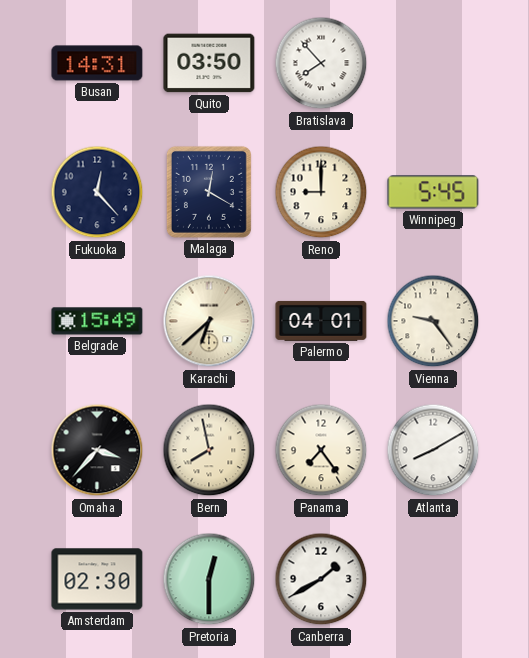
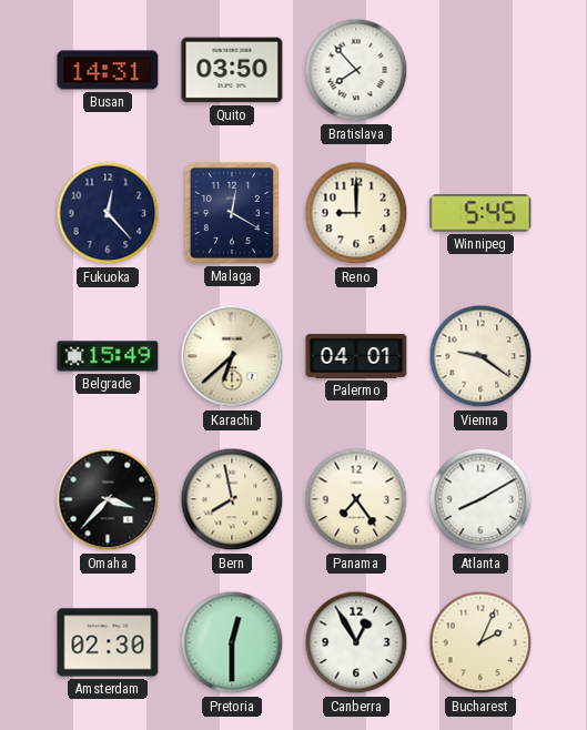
Vienna: 9:24 -> 9:21 (480, 356)
Canberra: 1:40 -> 12:55 (356, 642)
Bucharest: none -> 2:04 (480, 642)
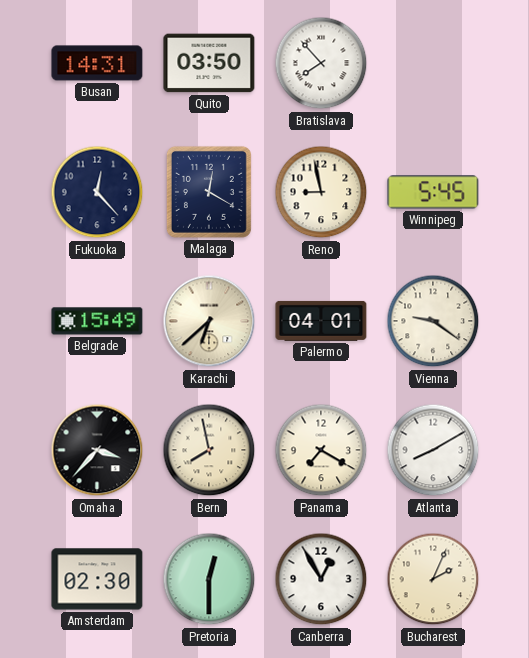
Reno: 9:00 -> 8:58 (321, 192)
Panama: 7:24 -> 7:20 (321, 450)
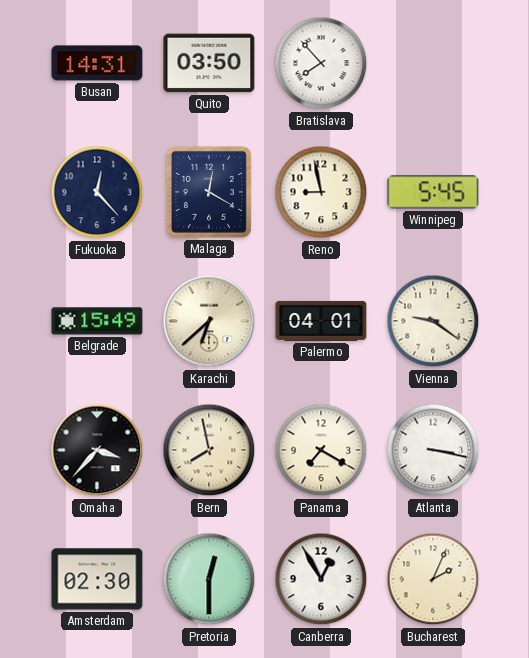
Atlanta: 8:10 -> 3:17 (433, 450)
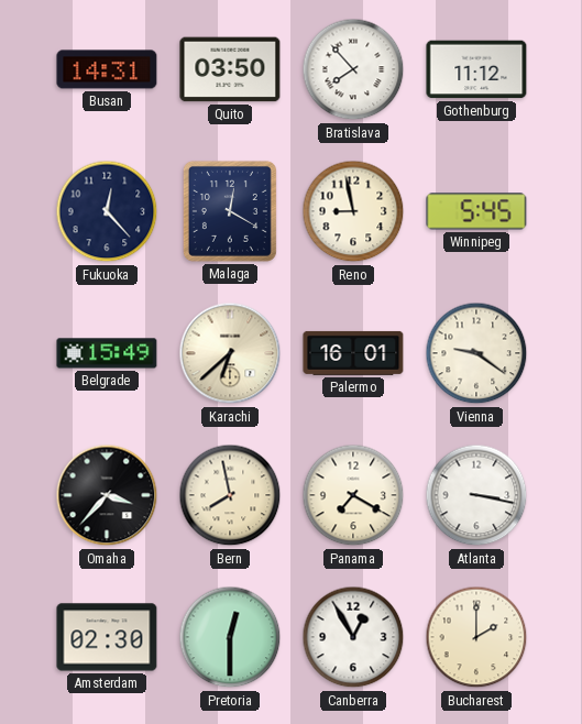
Gothenburg: none -> 11:12 (476, 69)
Palermo: 04:01 -> 16:01 (353, 353)
Bucharest: 2:04 -> 2:00 (476, 637)
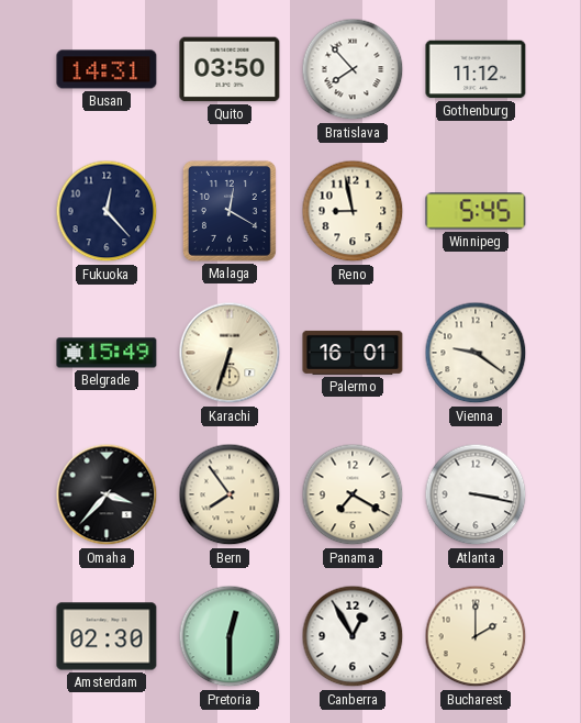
Karachi: 6:38 -> 6:33 (230, 353)
Bern: 7:58 -> 7:54 (230, 494)
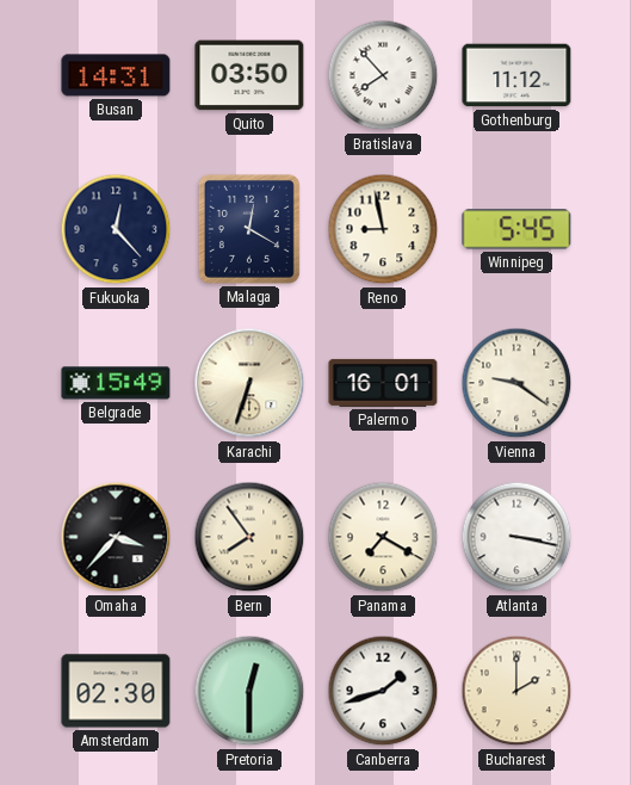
Canberra: 12:55 -> 1:42 (383, 691)
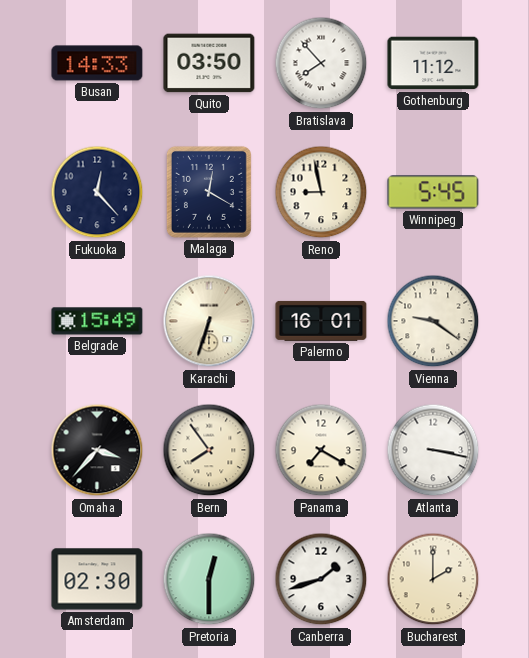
Busan: 14:31 -> 14:33 (97, 63)
